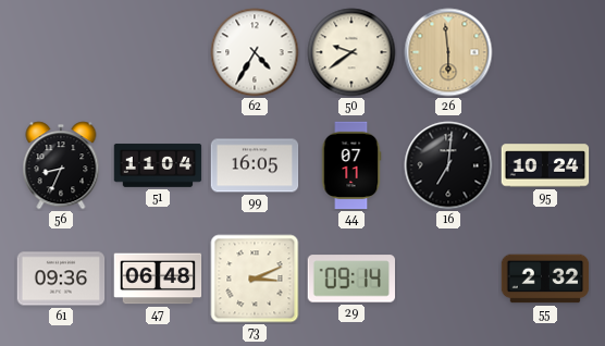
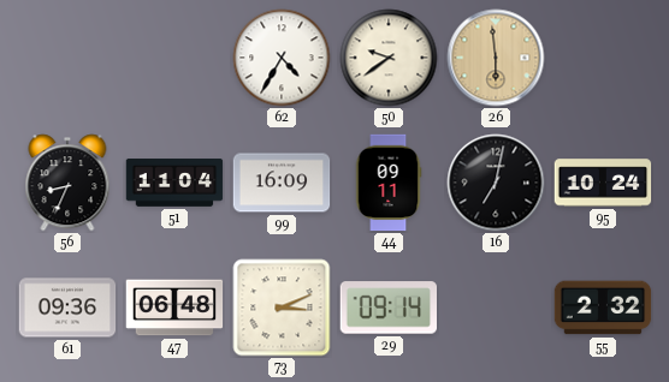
99: 16:05 -> 16:09 (282, 183)
44: 07:11 -> 09:11 (389, 183)
16: 7:01 -> 7:02 (496, 183)
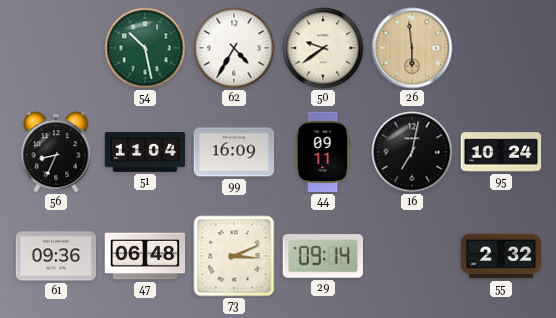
54: none -> 10:28 (145, 48)
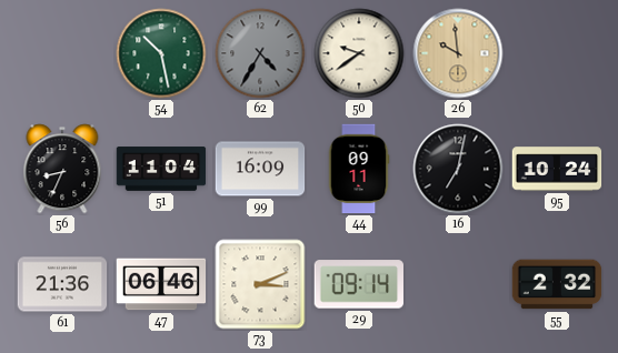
62 dial: white -> grey (260, 53)
26: 5:59 -> 9:59 (458, 53)
61: 09:36 -> 21:36 (62, 284)
47: 06:48 -> 06:46 (161, 284)
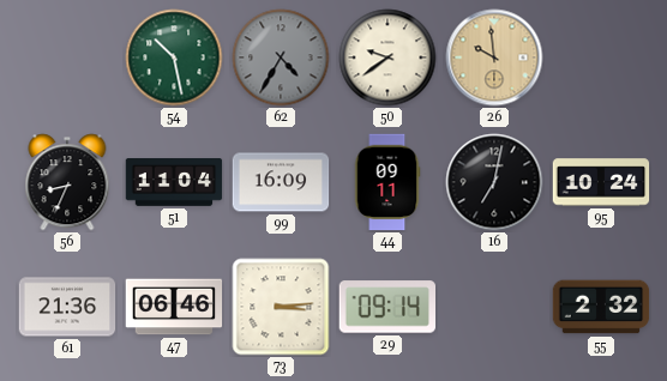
73: 3:11 -> 3:14 (281, 307)
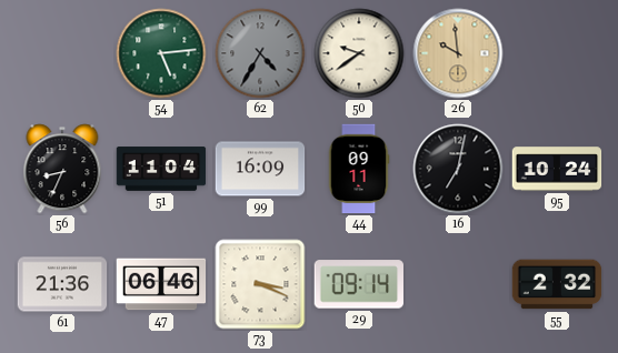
54: 10:28 -> 5:14 (161, 53)
73: 3:14 -> 3:19 (260, 284)
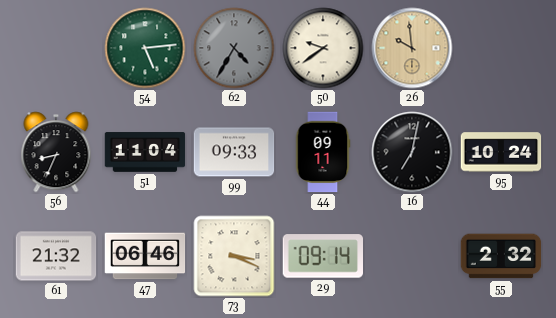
99: 16:09 -> 09:33 (234, 152)
61: 21:36 -> 21:32 (56, 256)
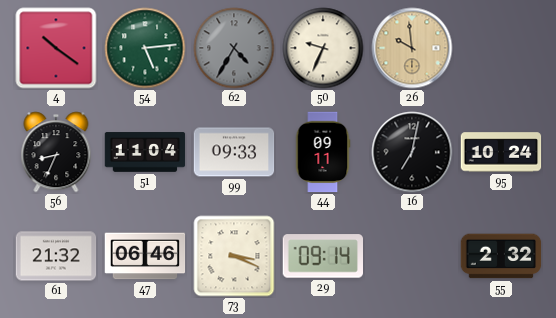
4: none -> 10:21 (56, 48)
50: 9:39 -> 9:34 (323, 48)
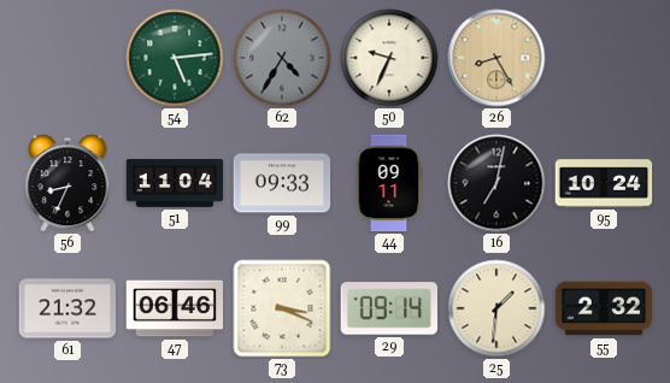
4: 10:21 -> none (56, 48)
26: 9:59 -> 8:25 (496, 58)
25: none -> 1:31 (496, 308)
